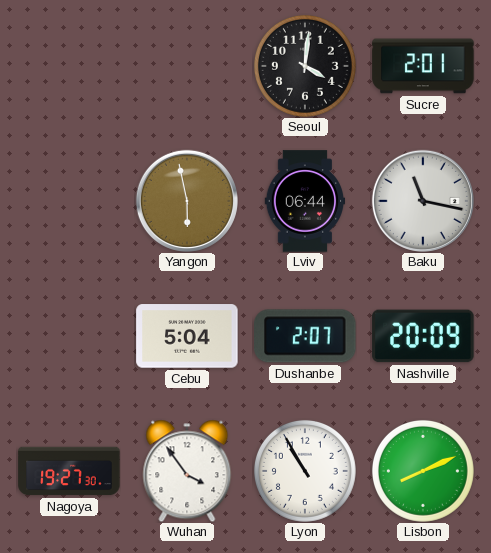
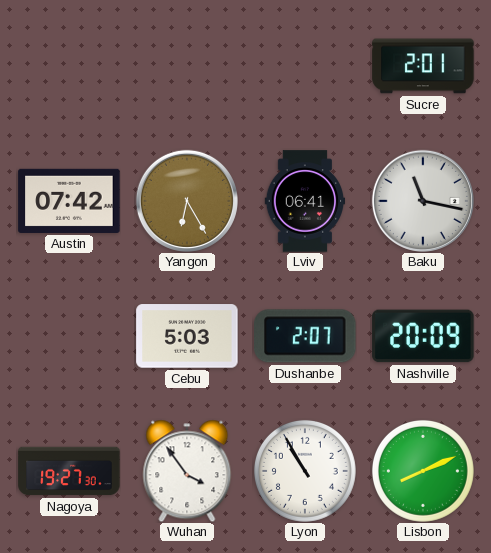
Seoul: 4:01 -> none (305, 66)
Austin: none -> 07:42 (69, 201)
Yangon: 5:58 -> 6:25 (187, 201)
Lviv: 06:44 -> 06:41 (305, 201)
Cebu: 5:04 -> 5:03 (187, 336)
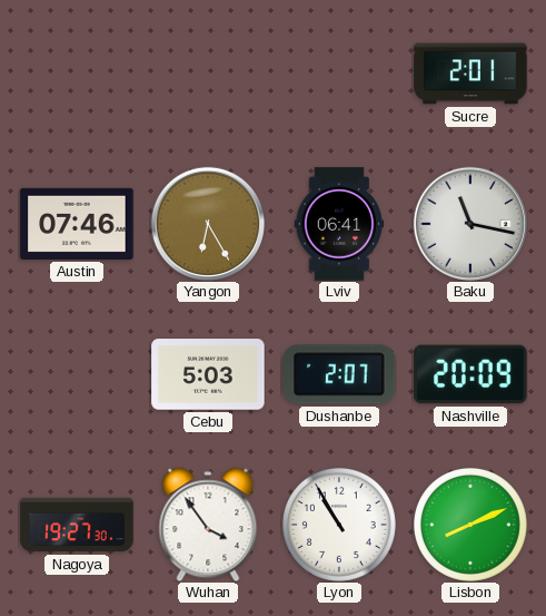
Austin: 07:42 -> 07:46 (77, 224)
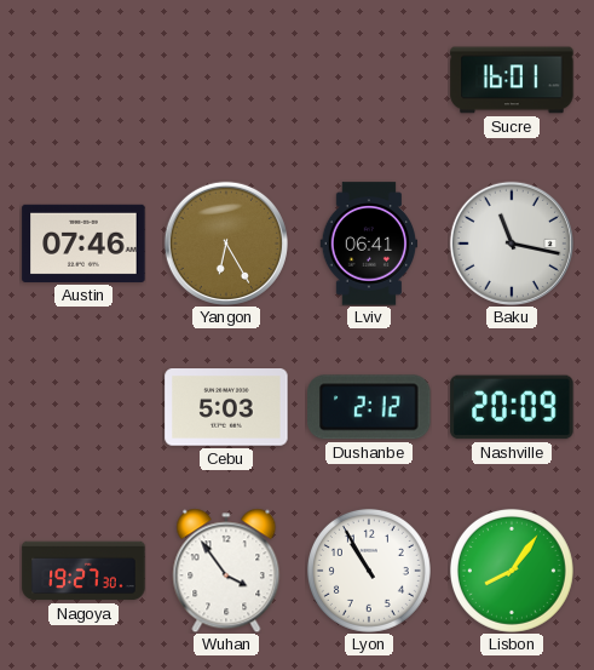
Sucre: 2:01 -> 16:01 (512, 80)
Dushanbe: 2:07 -> 2:12 (369, 407)
Lisbon: 8:11 -> 8:06 (512, 571)
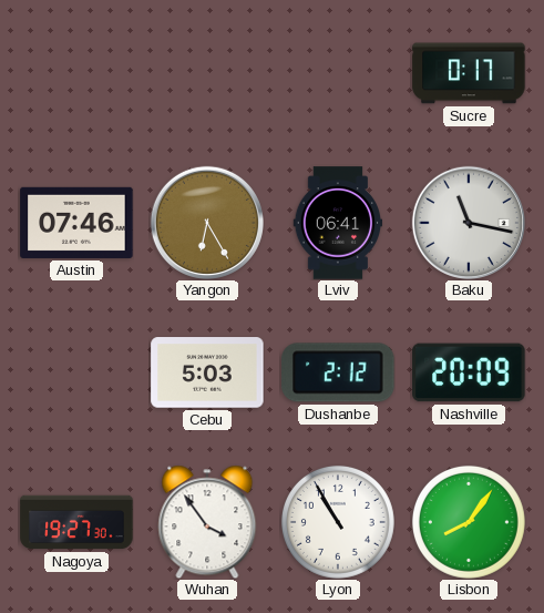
Sucre: 16:01 -> 0:17 (469, 73)
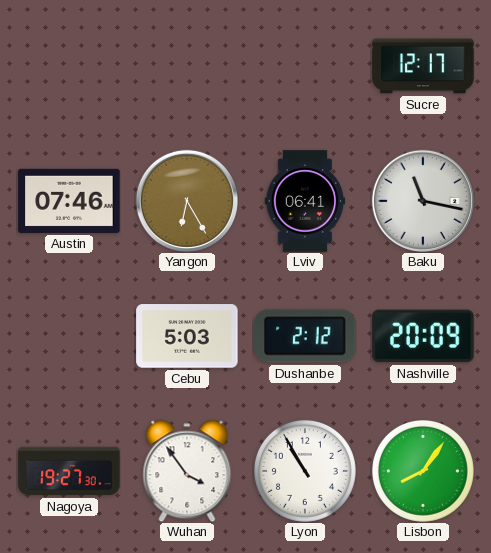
Sucre: 0:17 -> 12:17 (423, 66)
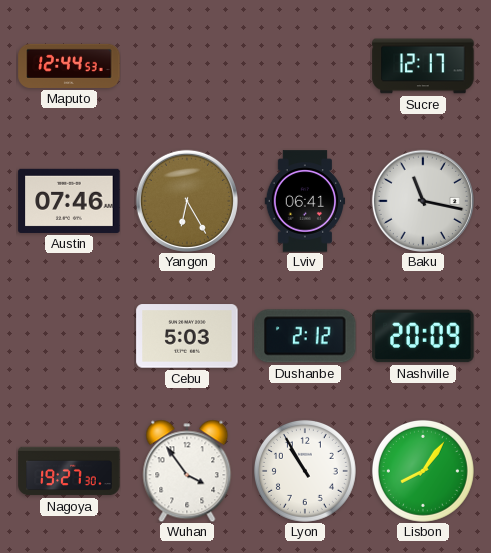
Maputo: none -> 12:44 (69, 66)
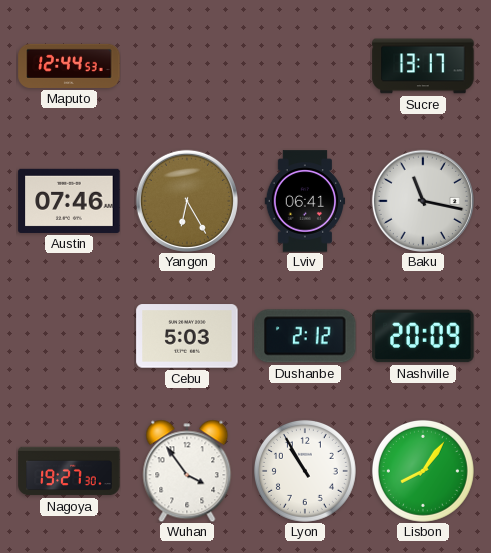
Sucre: 12:17 -> 13:17 (423, 66)
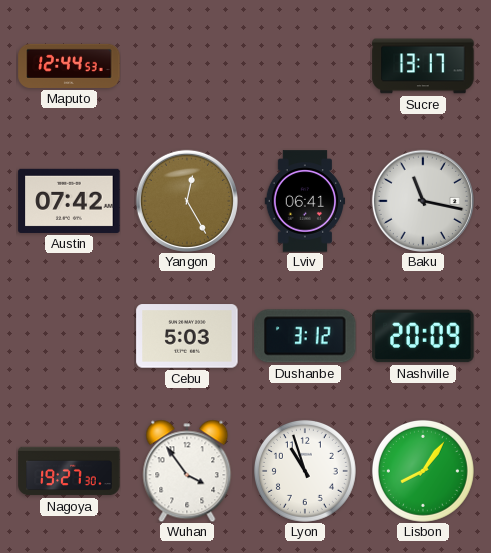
Austin: 07:46 -> 07:42 (69, 201)
Yangon: 6:25 -> 12:25 (187, 201)
Dushanbe: 2:12 -> 3:12 (305, 336)
Lyon: 10:55 -> 10:57 (305, 471)
